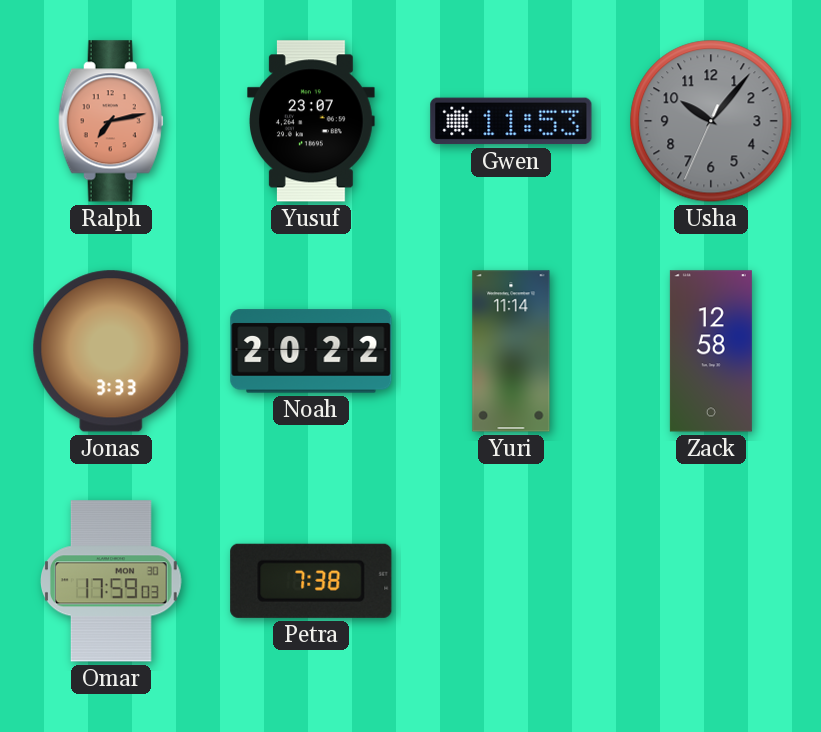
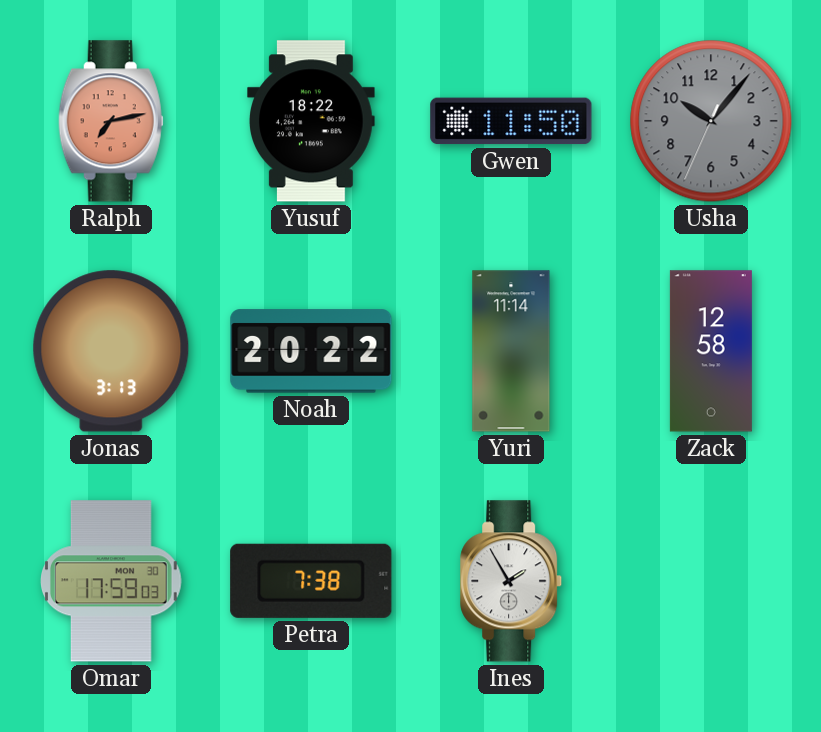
Yusuf: 23:07 -> 18:22 (312, 121)
Gwen: 11:53 -> 11:50 (511, 121)
Jonas: 3:33 -> 3:13 (111, 351)
Ines: none -> 1:55 (512, 581)
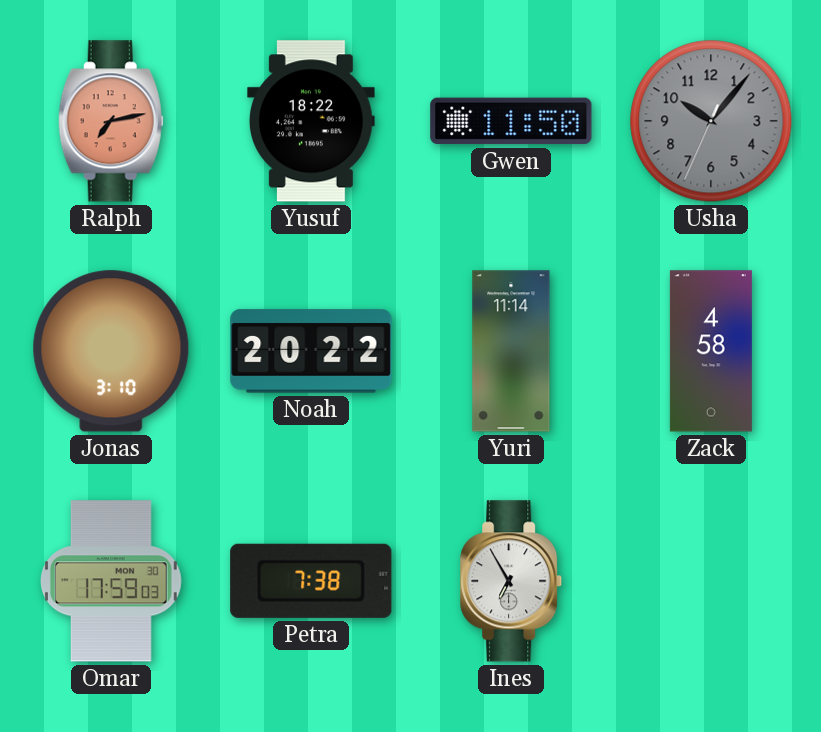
Jonas: 3:13 -> 3:10 (111, 351)
Zack: 12:58 -> 4:58 (711, 351)
Ines: 1:55 -> 6:55 (512, 581)
